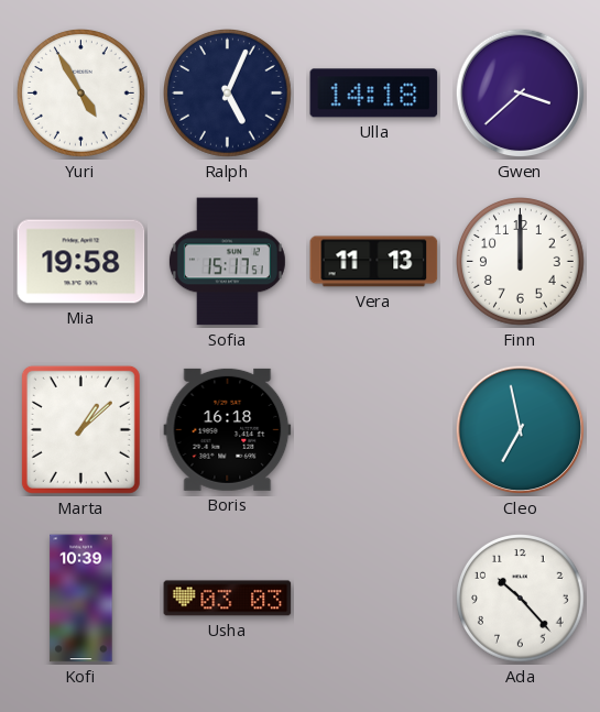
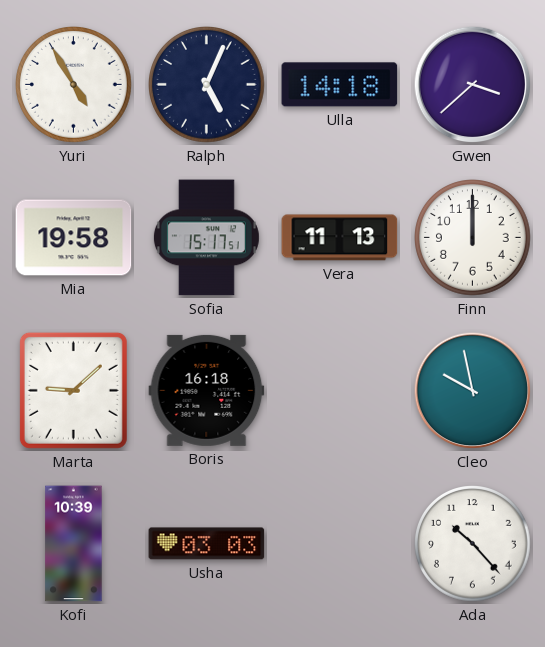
Marta: 1:08 -> 9:08 (73, 390)
Cleo: 6:58 -> 9:58 (473, 391)
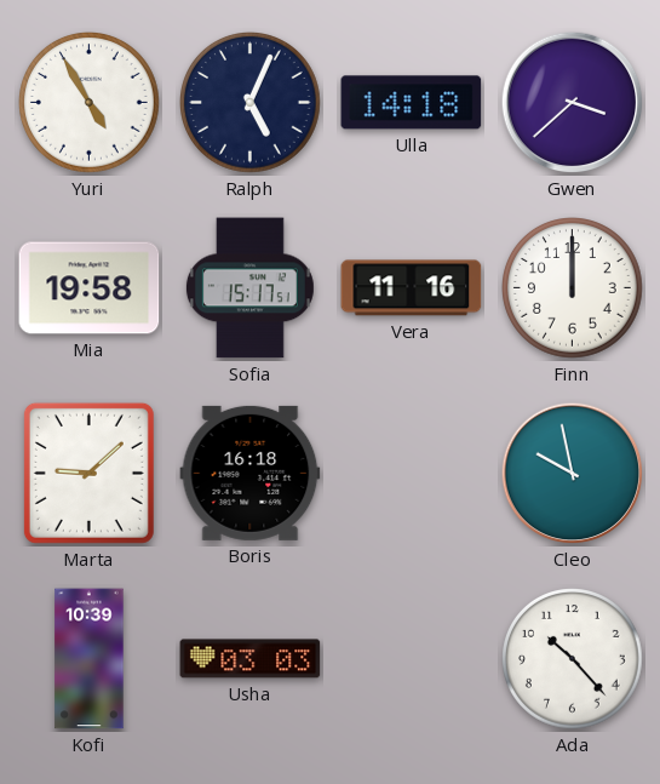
Vera: 11:13 -> 11:16 (412, 288)
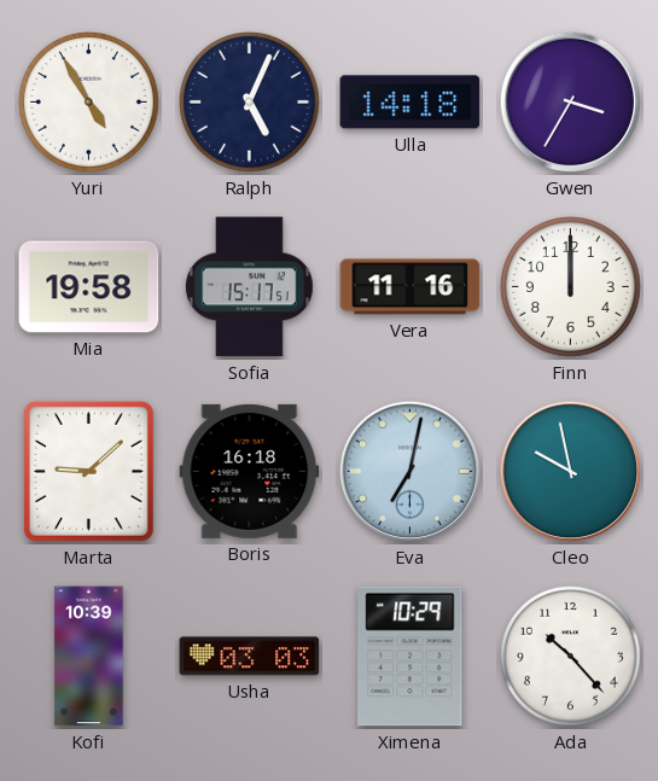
Gwen: 3:38 -> 3:35 (571, 103)
Eva: none -> 7:02 (410, 472)
Ximena: none -> 10:29 (410, 657)
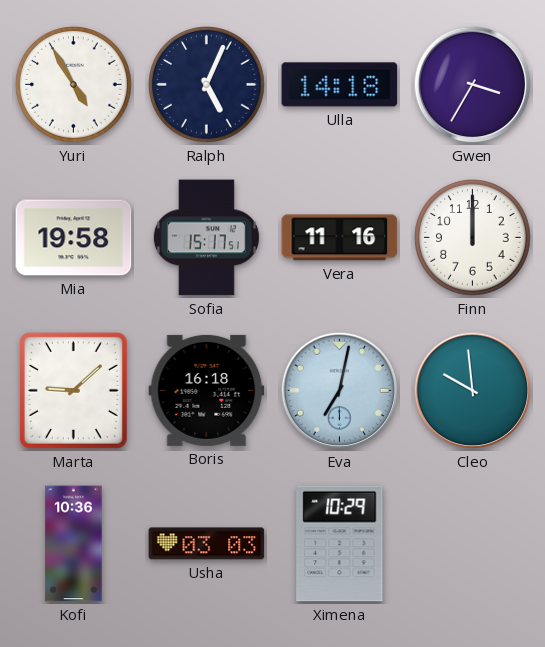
Cleo: 9:58 -> 9:59 (473, 391)
Kofi: 10:39 -> 10:36 (74, 544)
Ada: 10:23 -> none (571, 657)
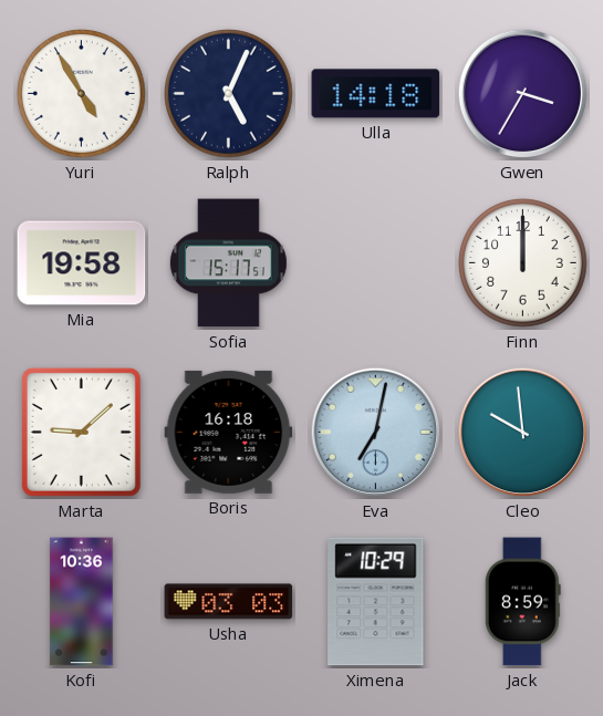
Vera: 11:16 -> none (340, 238)
Jack: none -> 8:59 (522, 602)
